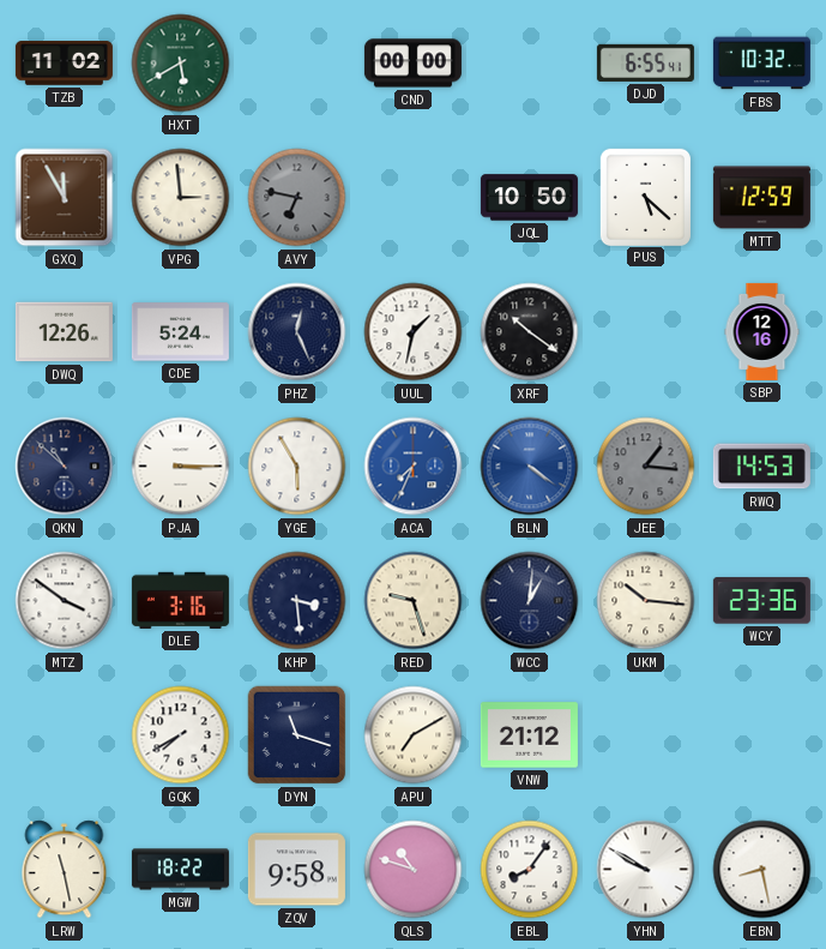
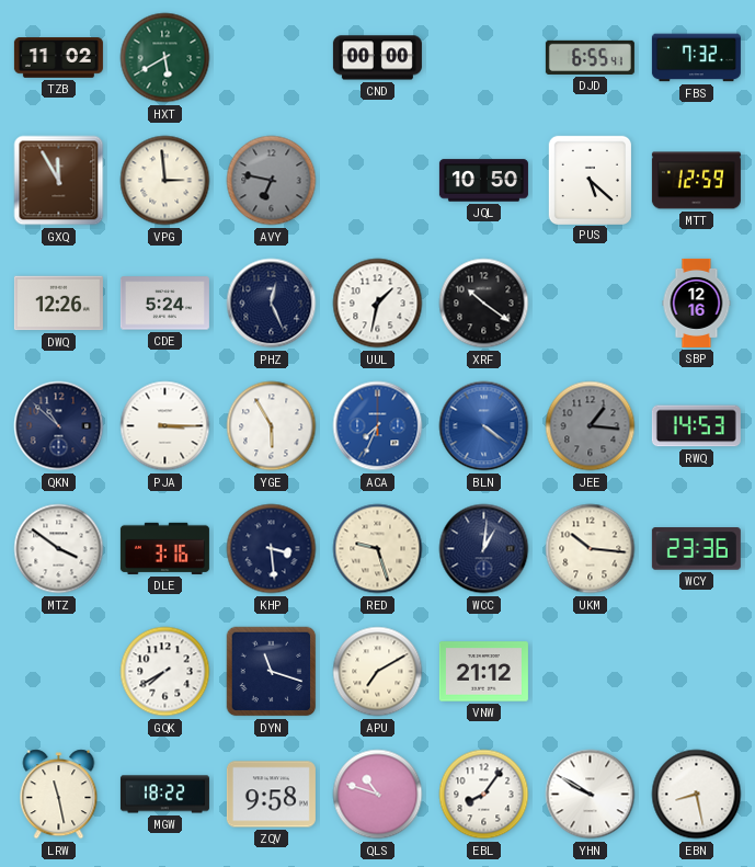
FBS: 10:32 -> 7:32 (696, 58)
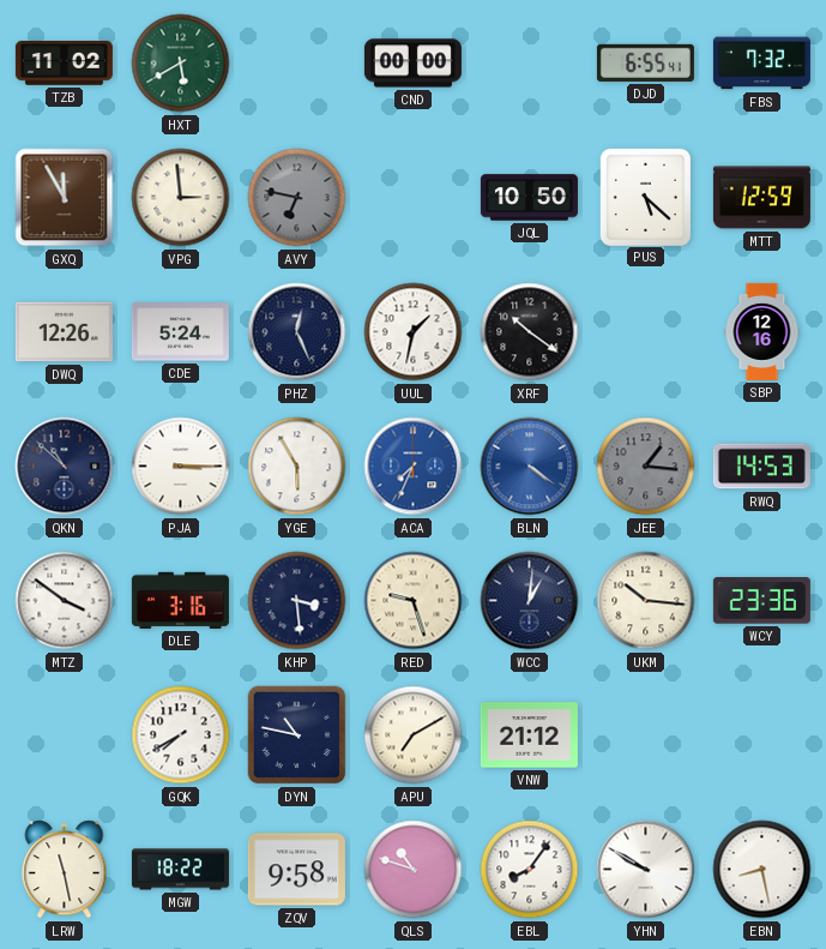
DYN: 11:18 -> 10:47 (297, 735)
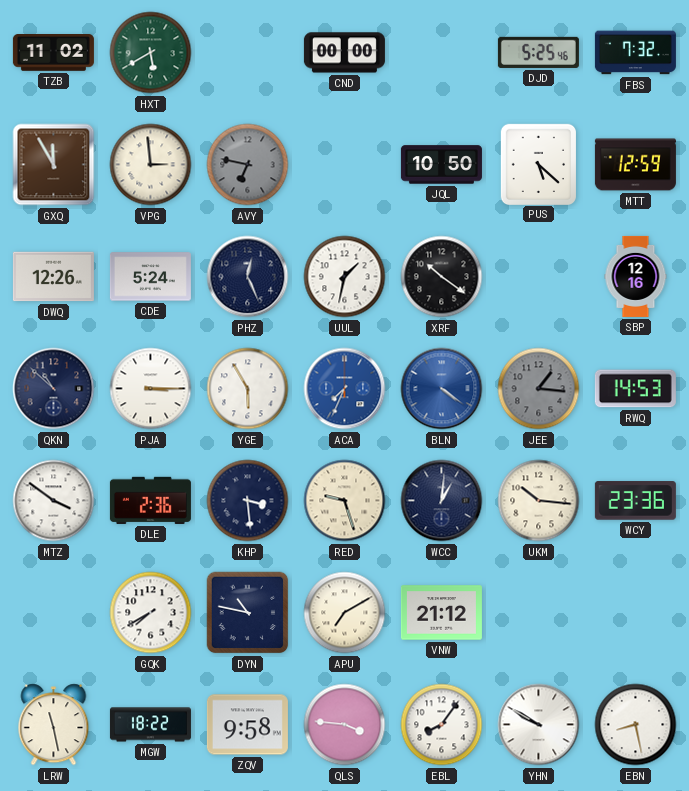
DJD: 6:55 -> 5:25 (538, 52)
DLE: 3:16 -> 2:36 (150, 500)
QLS: 10:48 -> 3:46 (345, 725)
